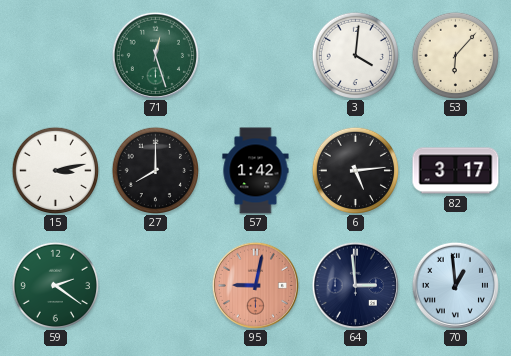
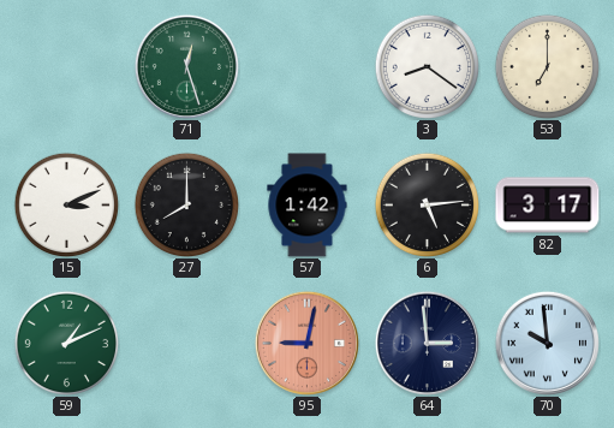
3: 4:01 -> 8:21 (427, 66)
53: 6:07 -> 7:00 (547, 66)
15: 3:13 -> 3:11 (66, 204)
59: 2:21 -> 1:11 (66, 343)
70: 12:59 -> 9:59 (547, 343)
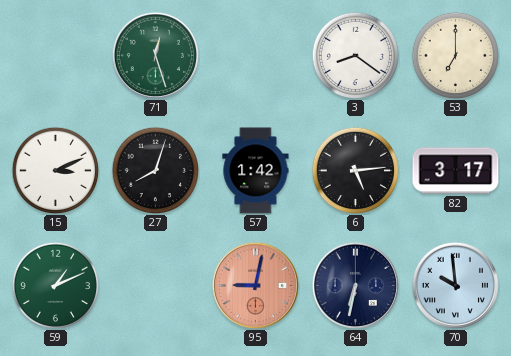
27: 8:00 -> 8:03 (155, 170)
64: 2:59 -> 6:32 (355, 285)
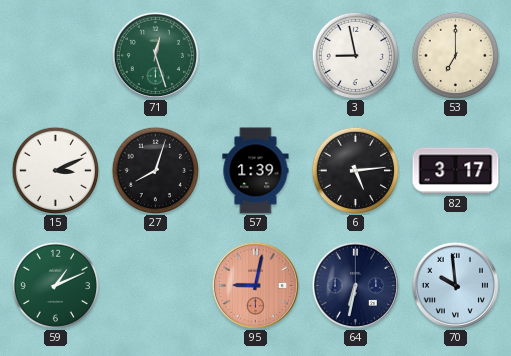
3: 8:21 -> 8:58 (355, 55)
57: 1:42 -> 1:39 (256, 171)
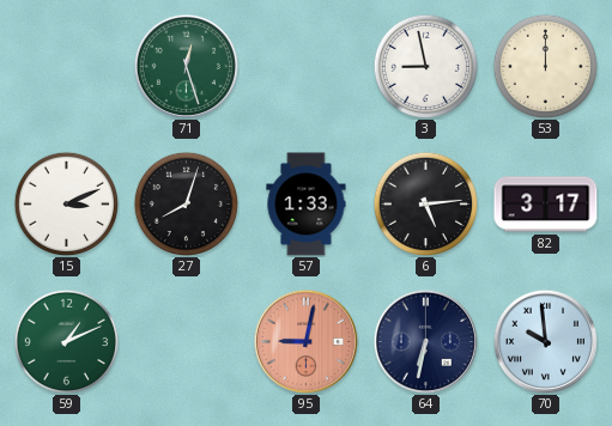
53: 7:00 -> 12:00 (545, 66)
57: 1:39 -> 1:33 (307, 205)
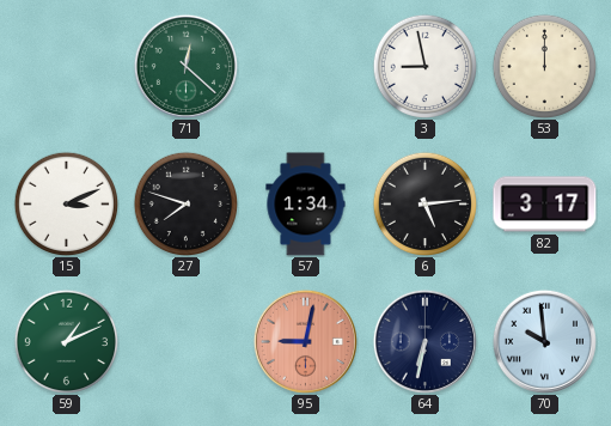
71: 12:27 -> 12:22 (185, 66)
27: 8:03 -> 7:48 (185, 203)
57: 1:33 -> 1:34 (306, 205)
